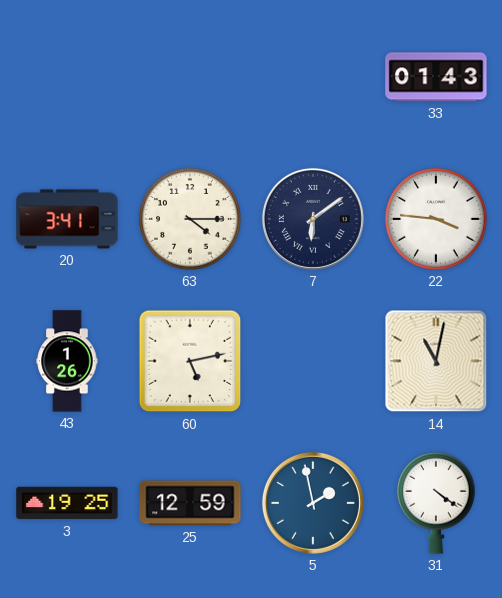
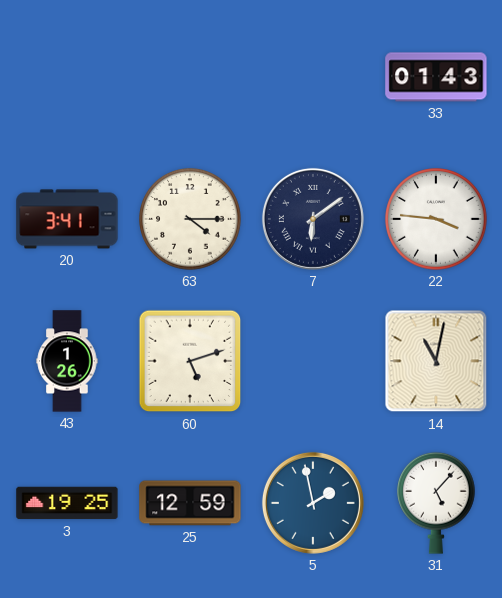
60: 5:13 -> 5:12 (190, 361)
31: 4:21 -> 5:07 (437, 503)
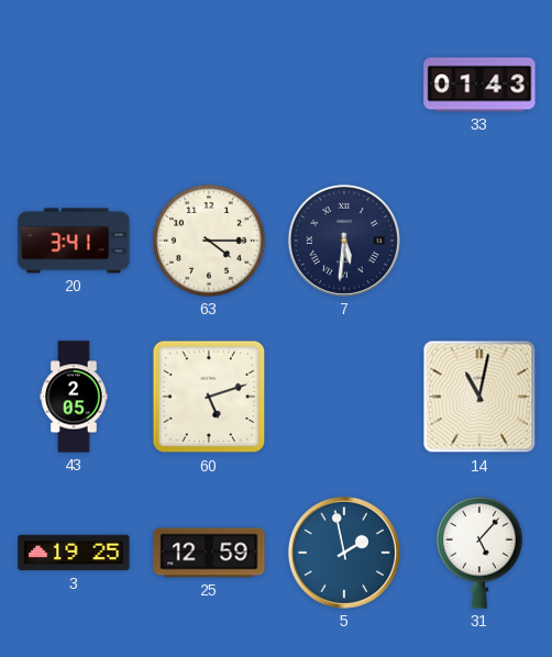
7: 6:09 -> 5:31 (344, 241)
22: 3:46 -> none (436, 219)
43: 1:26 -> 2:05 (74, 397)
